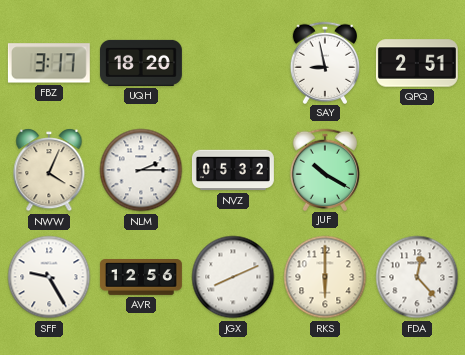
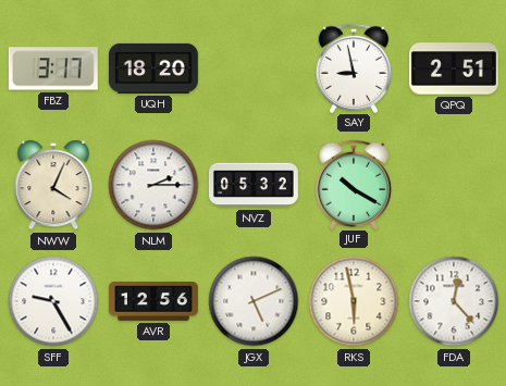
JGX: 8:11 -> 5:11 (254, 301)
RKS: 6:00 -> 5:58 (354, 301)
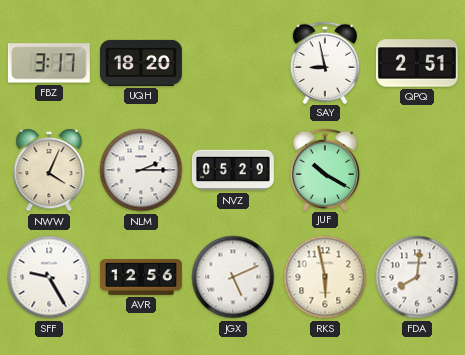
NVZ: 05:32 -> 05:29 (233, 170)
FDA: 12:23 -> 8:01 (417, 277)
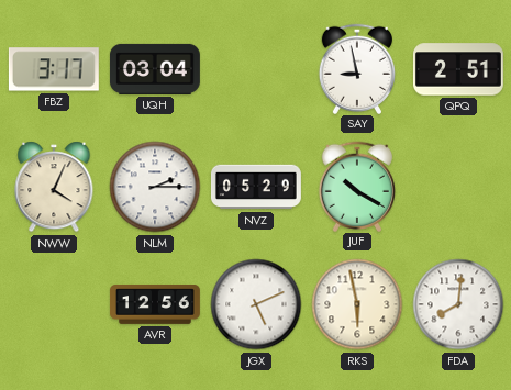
UQH: 18:20 -> 03:04 (155, 69)
SFF: 9:25 -> none (49, 277)
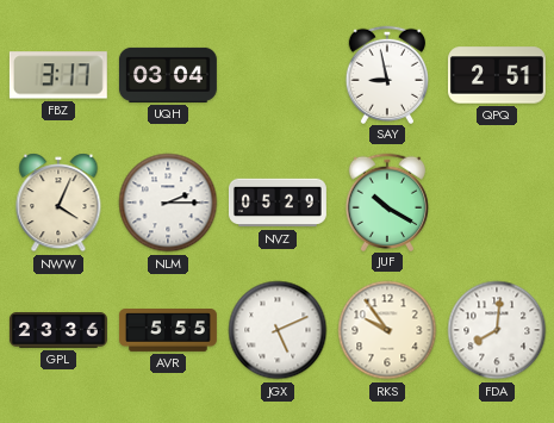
GPL: none -> 23:36 (58, 330)
AVR: 12:56 -> 5:55 (168, 331)
RKS: 5:58 -> 9:54 (387, 330)
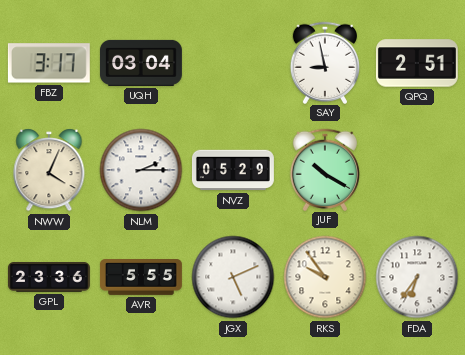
FDA: 8:01 -> 6:36 (417, 277)
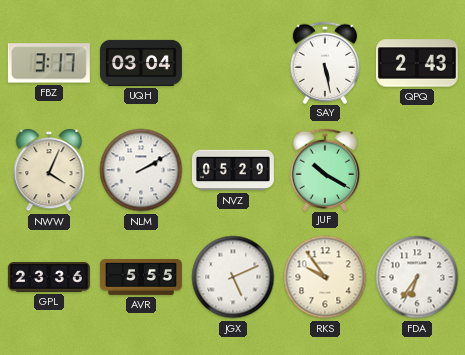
SAY: 8:58 -> 5:28 (324, 62)
QPQ: 2:51 -> 2:43 (417, 63)
NLM: 2:15 -> 2:10 (141, 170)
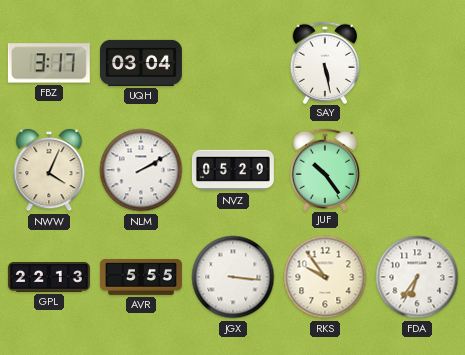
QPQ: 2:43 -> none (417, 63)
JUF: 10:20 -> 10:24 (324, 169)
GPL: 23:36 -> 22:13 (49, 277)
JGX: 5:11 -> 3:16 (233, 277)
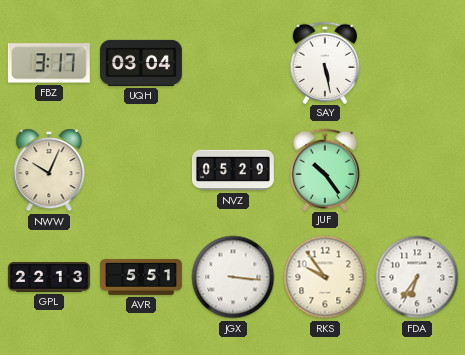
NWW: 4:04 -> 10:04 (49, 170)
NLM: 2:10 -> none (141, 170)
AVR: 5:55 -> 5:51 (141, 278)
